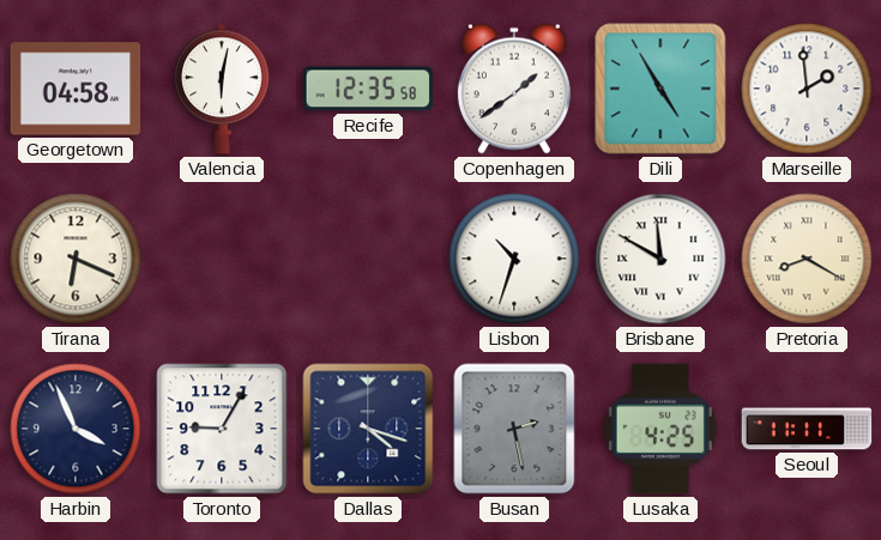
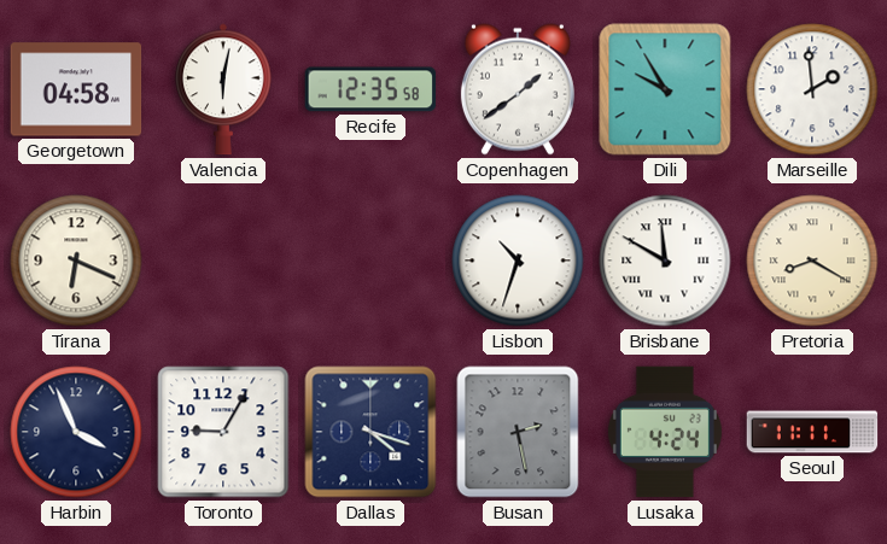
Dili: 4:55 -> 9:55 (665, 89)
Lusaka: 4:25 -> 4:24 (665, 432)
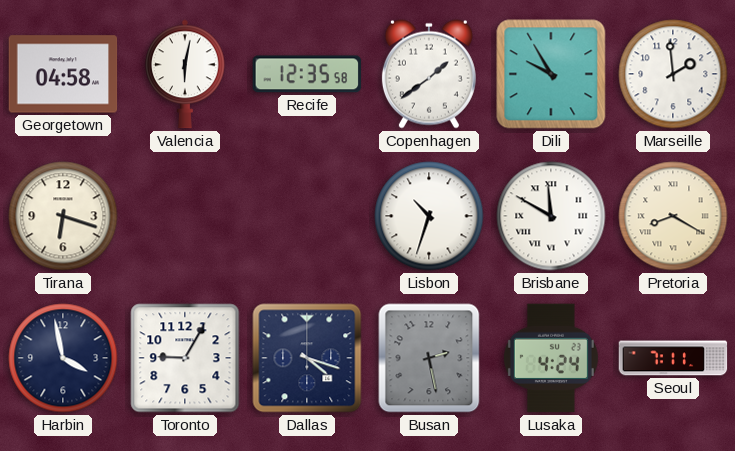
Tirana: 6:19 -> 6:18 (63, 216)
Harbin: 3:56 -> 3:58 (63, 358)
Seoul: 11:11 -> 7:11 (673, 358)
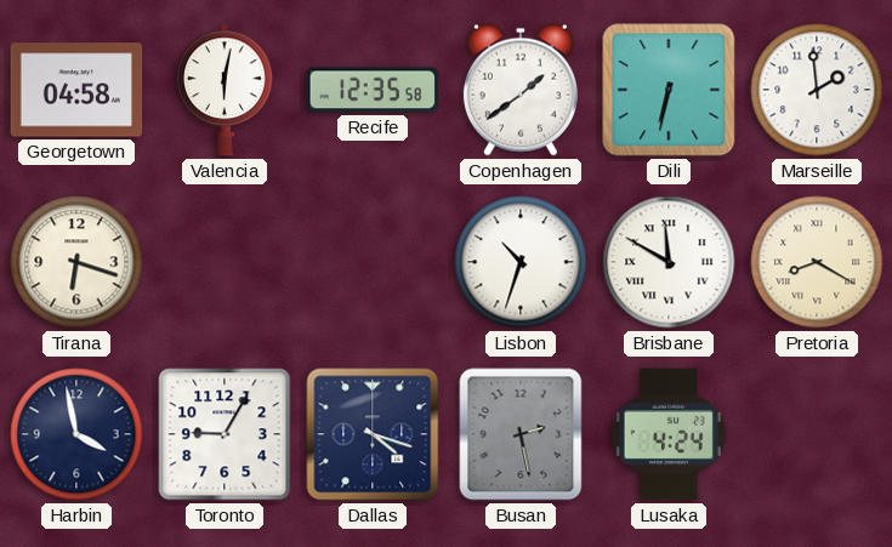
Dili: 9:55 -> 6:32 (669, 90)
Seoul: 7:11 -> none (673, 358)
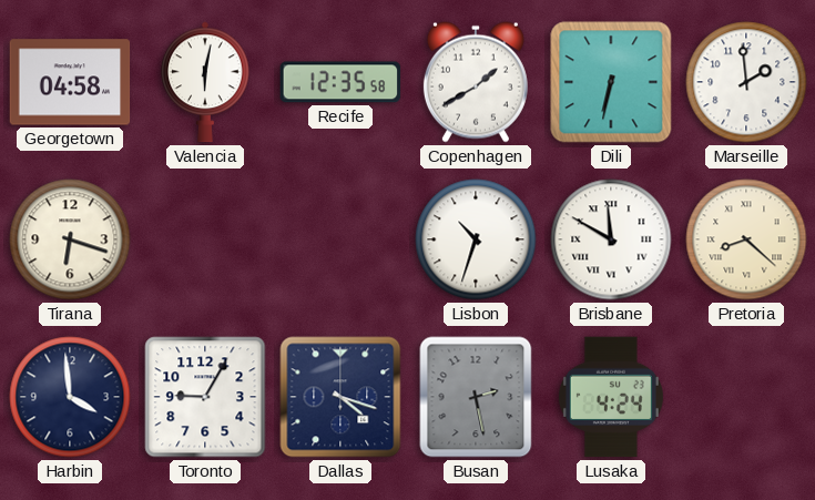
Copenhagen: 1:39 -> 1:40 (476, 82)
Pretoria: 8:20 -> 8:22 (746, 239)
Harbin: 3:58 -> 3:59 (70, 397)
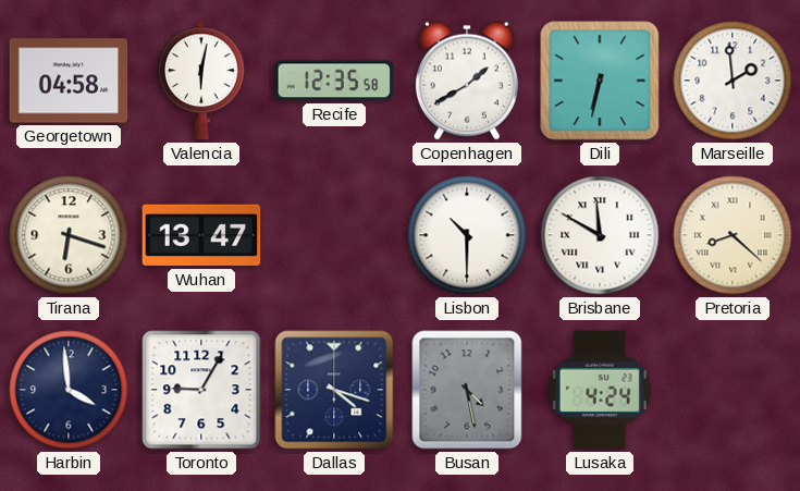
Wuhan: none -> 13:47 (201, 235)
Lisbon: 10:33 -> 10:30 (467, 235)
Busan: 2:28 -> 4:28 (467, 390)
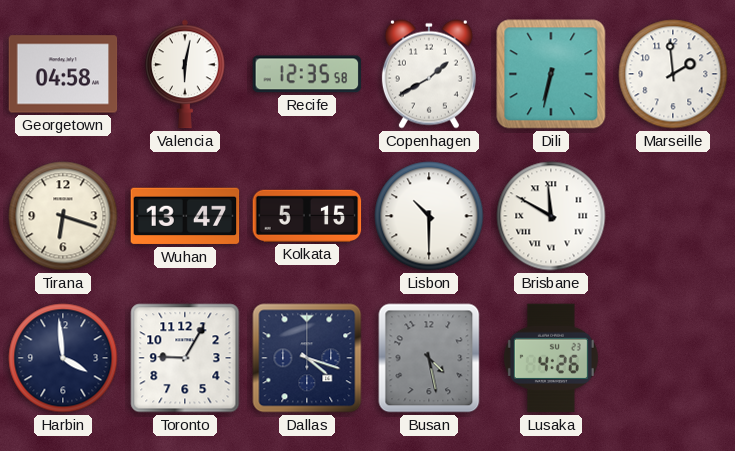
Kolkata: none -> 5:15 (307, 216)
Pretoria: 8:22 -> none (733, 235)
Lusaka: 4:24 -> 4:26 (551, 358)
